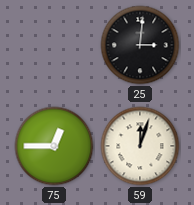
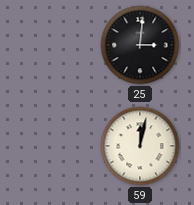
75: 12:45 -> none (54, 146)
59: 12:03 -> 12:02 (140, 146)
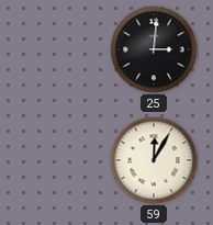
59: 12:02 -> 12:05 (154, 160)
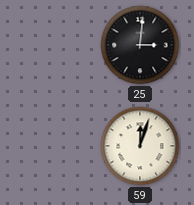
59: 12:05 -> 12:03 (140, 146)
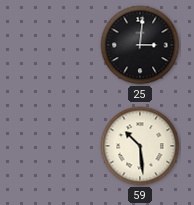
59: 12:03 -> 10:29 (140, 146)
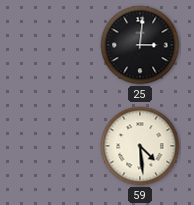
59: 10:29 -> 4:29 (140, 146)
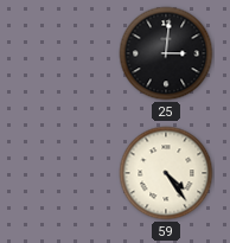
59: 4:29 -> 4:24 (166, 173)
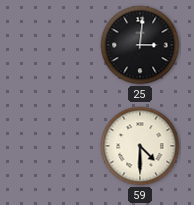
59: 4:24 -> 4:30 (140, 146)
